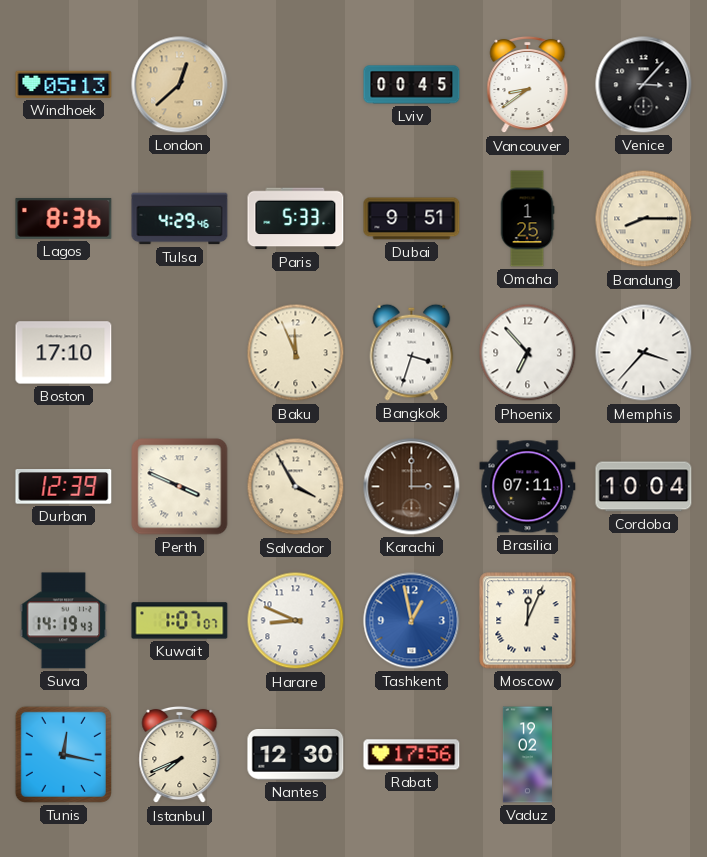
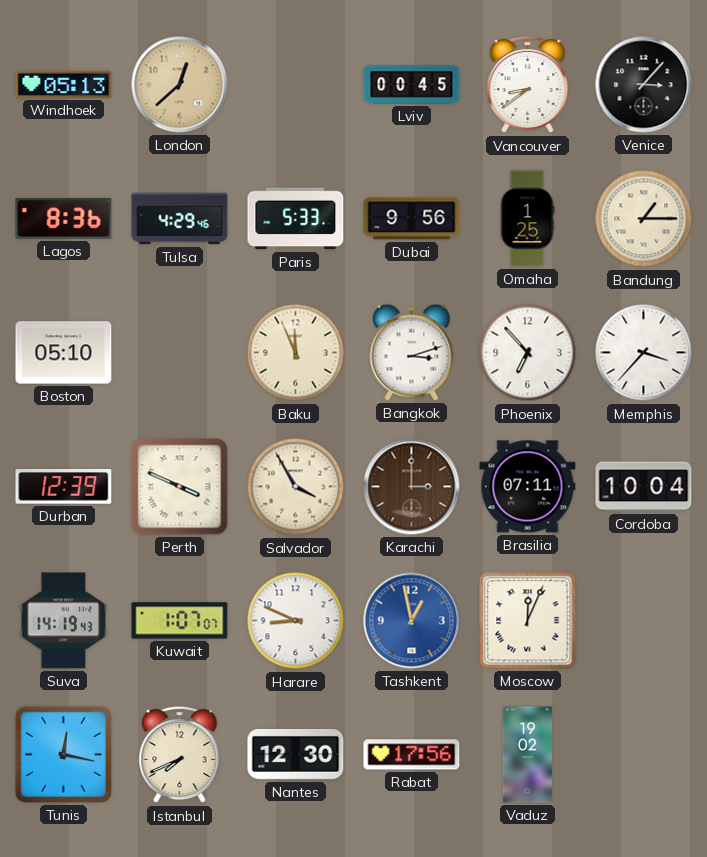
Dubai: 9:51 -> 9:56 (412, 219)
Bandung: 8:15 -> 1:15 (644, 219)
Boston: 17:10 -> 05:10 (64, 353)
Bangkok: 3:33 -> 3:12 (412, 352)
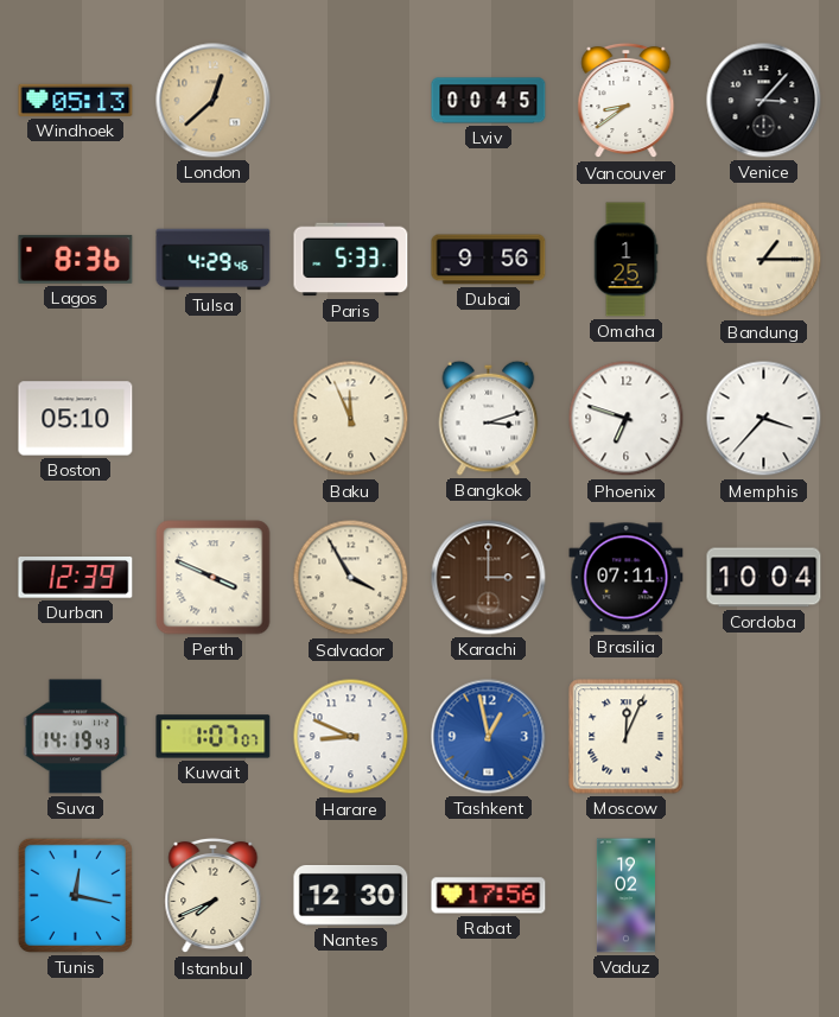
Phoenix: 6:53 -> 6:48 (627, 419)
